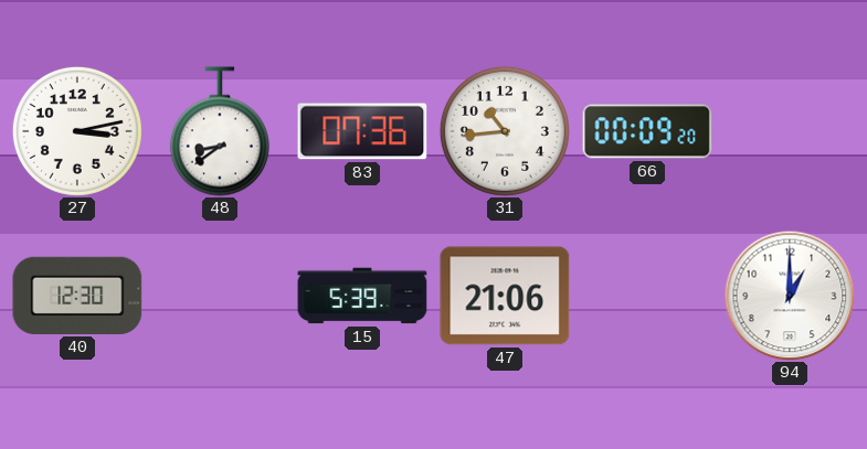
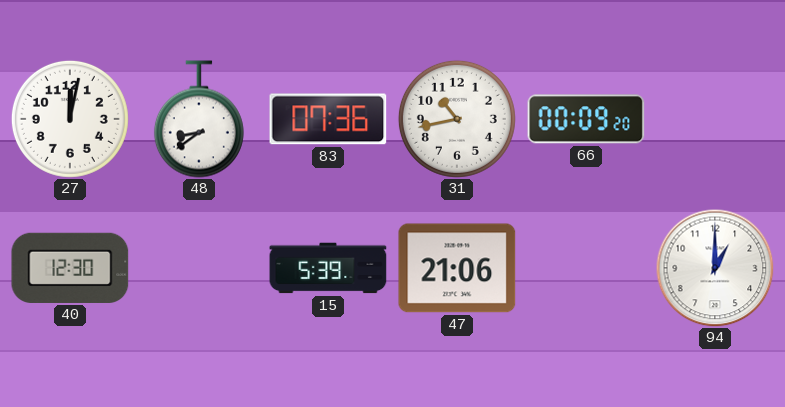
27: 3:13 -> 12:02 (70, 119)
31: 10:44 -> 10:43 (457, 119)
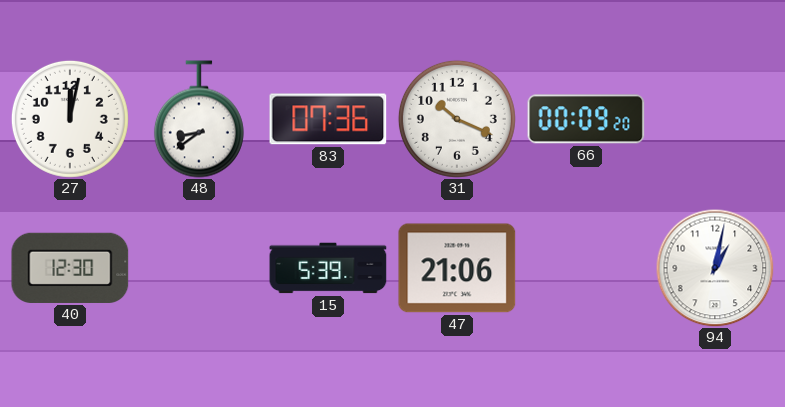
31: 10:43 -> 10:19 (457, 119)
94: 1:00 -> 1:02 (715, 268)
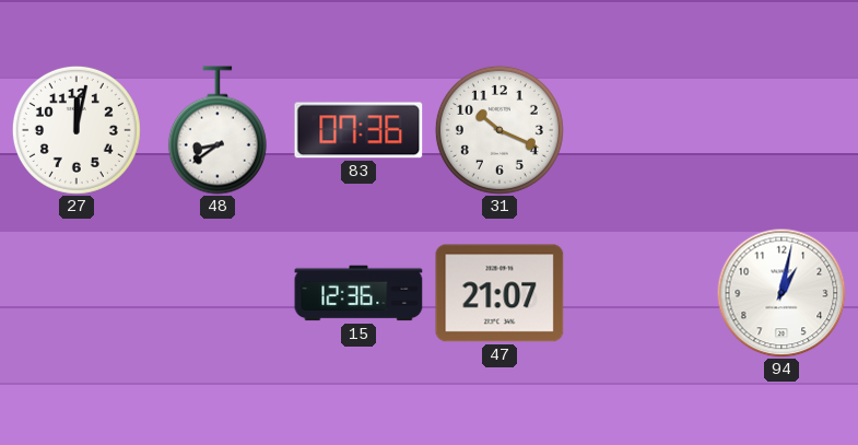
66: 00:09 -> none (586, 119)
40: 12:30 -> none (70, 268)
15: 5:39 -> 12:36 (359, 293)
47: 21:06 -> 21:07 (499, 293)
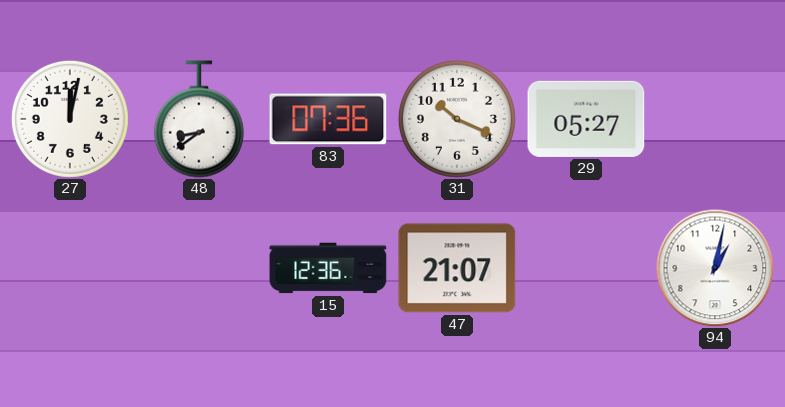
29: none -> 05:27 (586, 119)
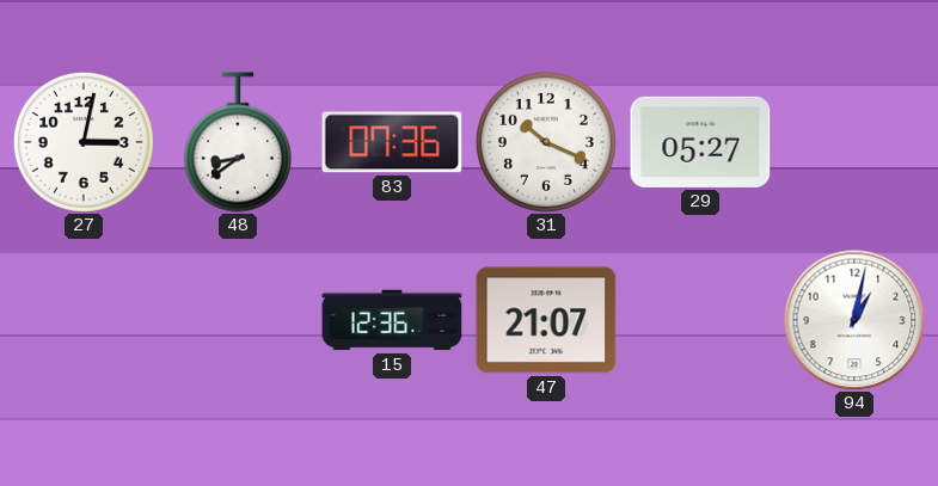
27: 12:02 -> 3:02 (84, 142)
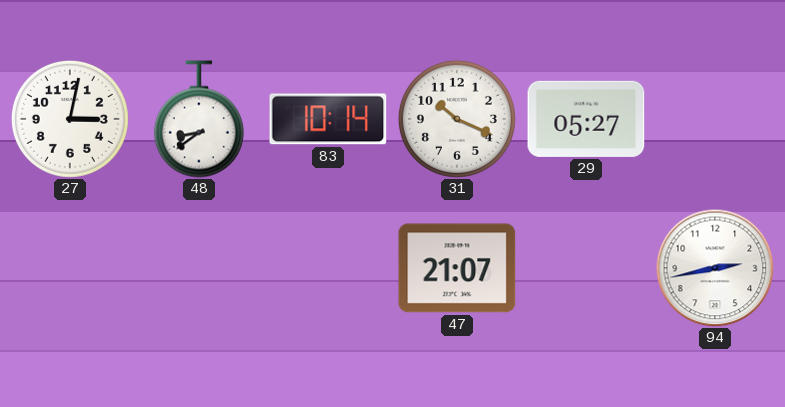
83: 07:36 -> 10:14 (328, 119)
15: 12:36 -> none (392, 320)
94: 1:02 -> 2:43 (715, 268)
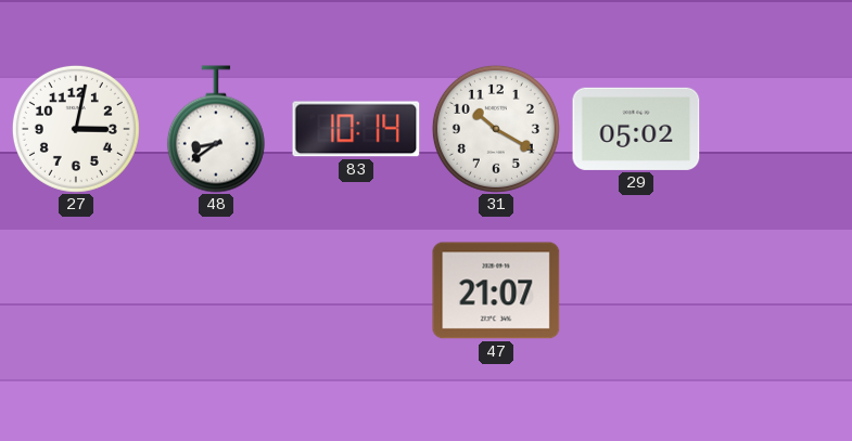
31: 10:19 -> 10:20 (496, 129)
29: 05:27 -> 05:02 (636, 129)
94: 2:43 -> none (715, 268)
